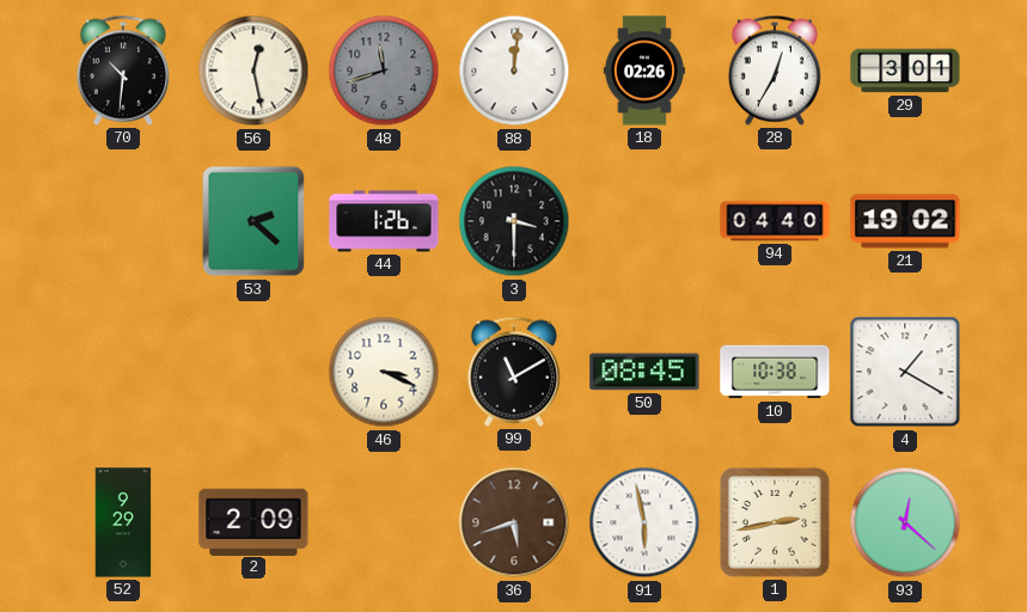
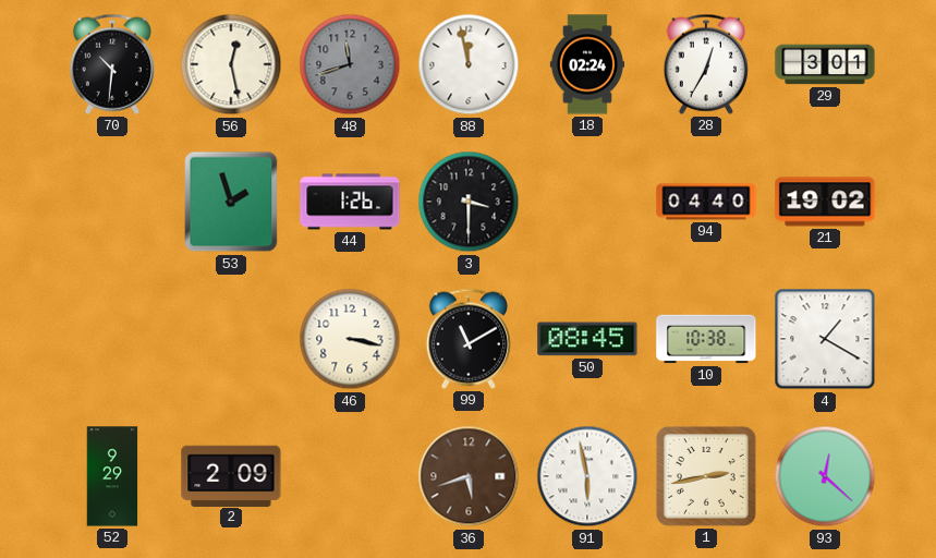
88: 12:01 -> 11:58 (469, 64)
18: 02:26 -> 02:24 (587, 64)
53: 2:22 -> 1:57 (231, 202)
46: 3:19 -> 3:17 (350, 339)
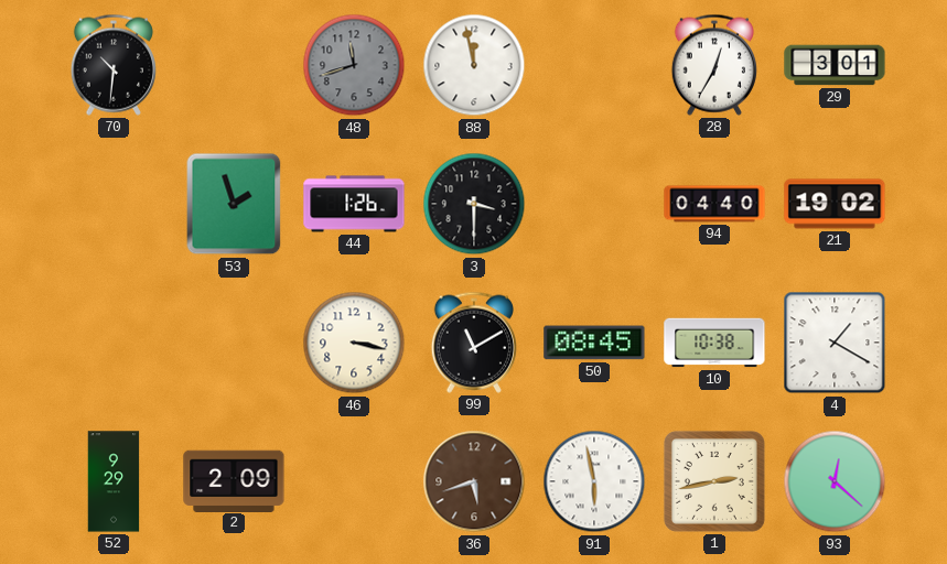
56: 12:28 -> none (231, 64)
18: 02:24 -> none (587, 64)
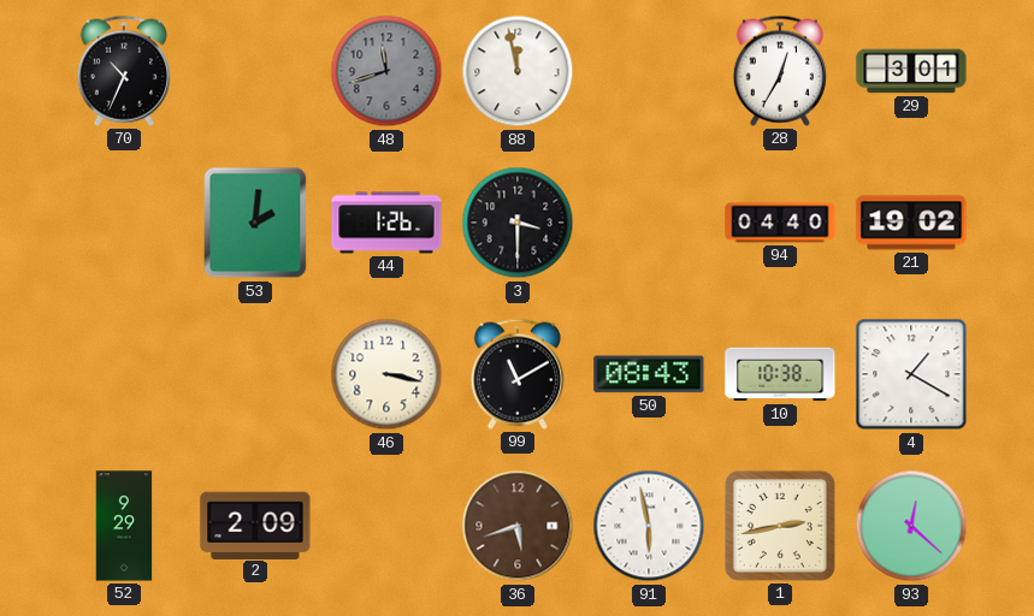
70: 10:31 -> 10:34 (124, 71)
53: 1:57 -> 2:01 (255, 223)
50: 08:45 -> 08:43 (649, 374)
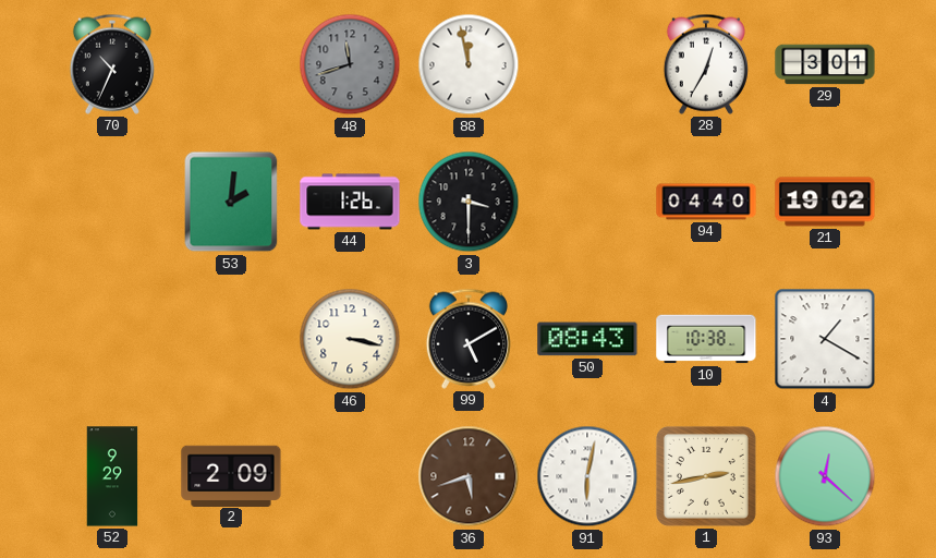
99: 11:10 -> 5:10 (469, 339)
91: 5:58 -> 6:02 (587, 476)
